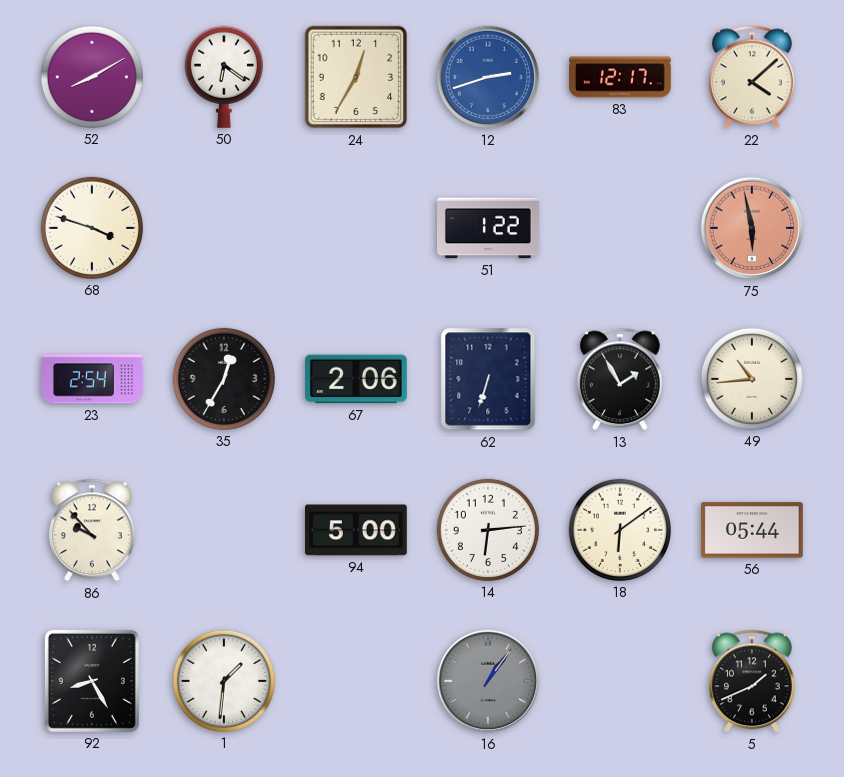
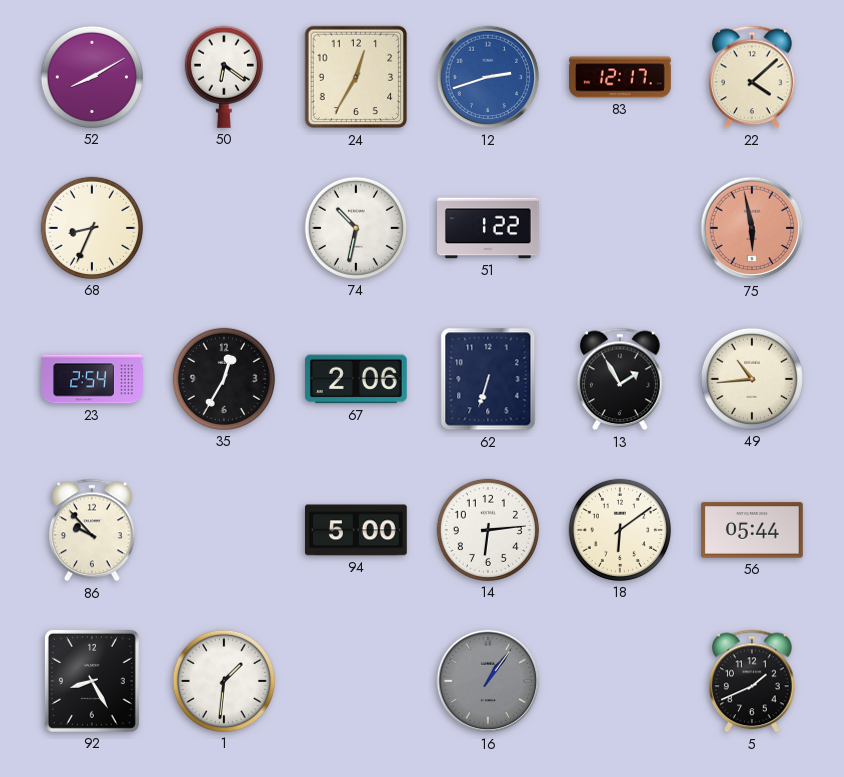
68: 3:48 -> 8:34 (92, 228)
74: none -> 10:32 (356, 228)
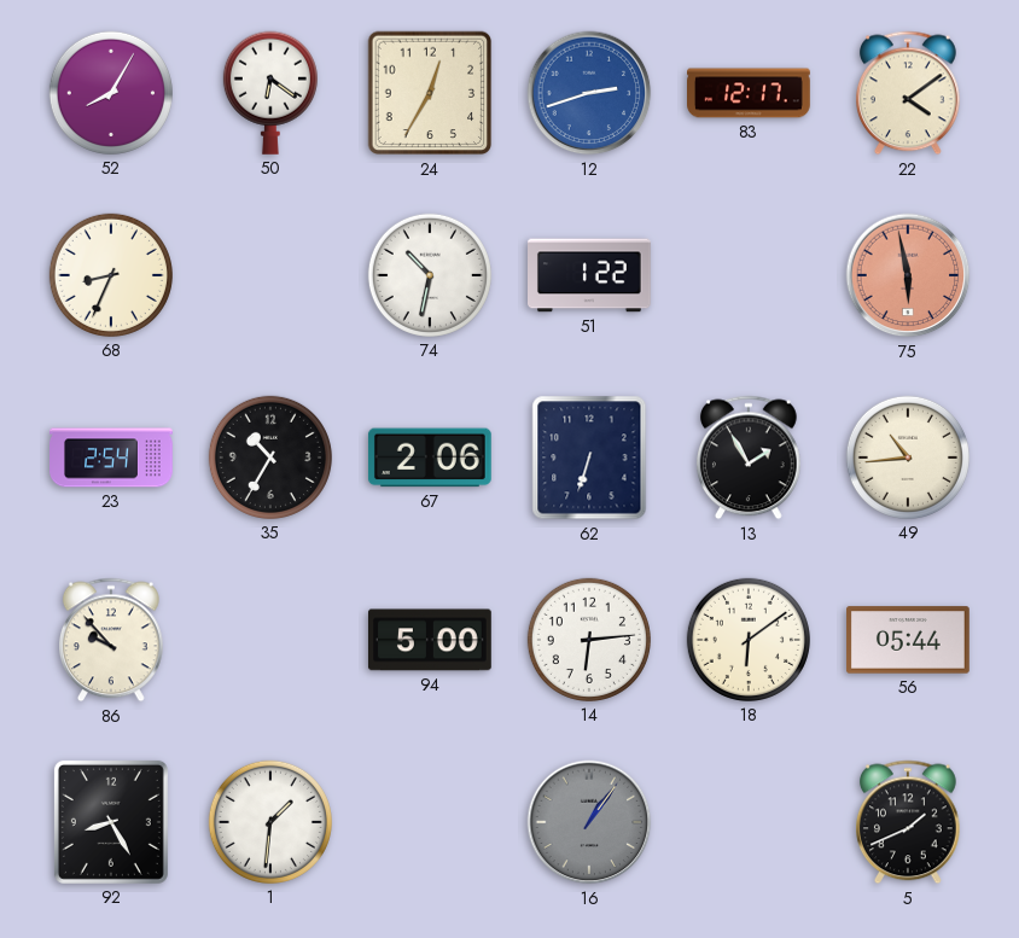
52: 8:10 -> 8:05 (111, 93)
22: 4:08 -> 4:09 (909, 93)
35: 12:35 -> 10:35 (270, 458)
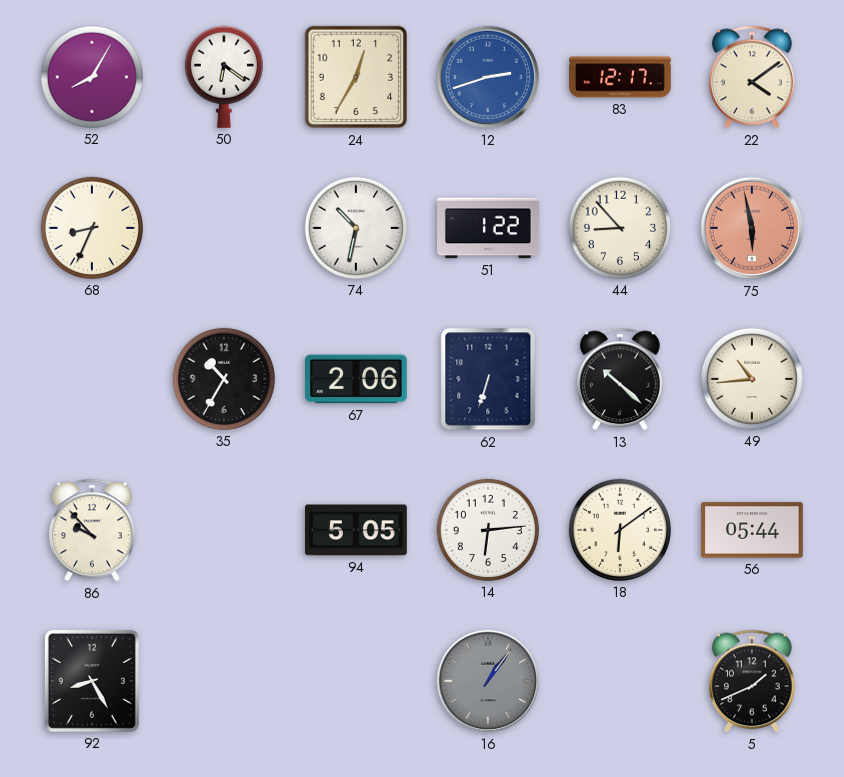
44: none -> 8:53 (620, 228)
23: 2:54 -> none (111, 458)
13: 1:55 -> 10:22 (621, 379)
94: 5:00 -> 5:05 (356, 530)
1: 1:31 -> none (270, 822)
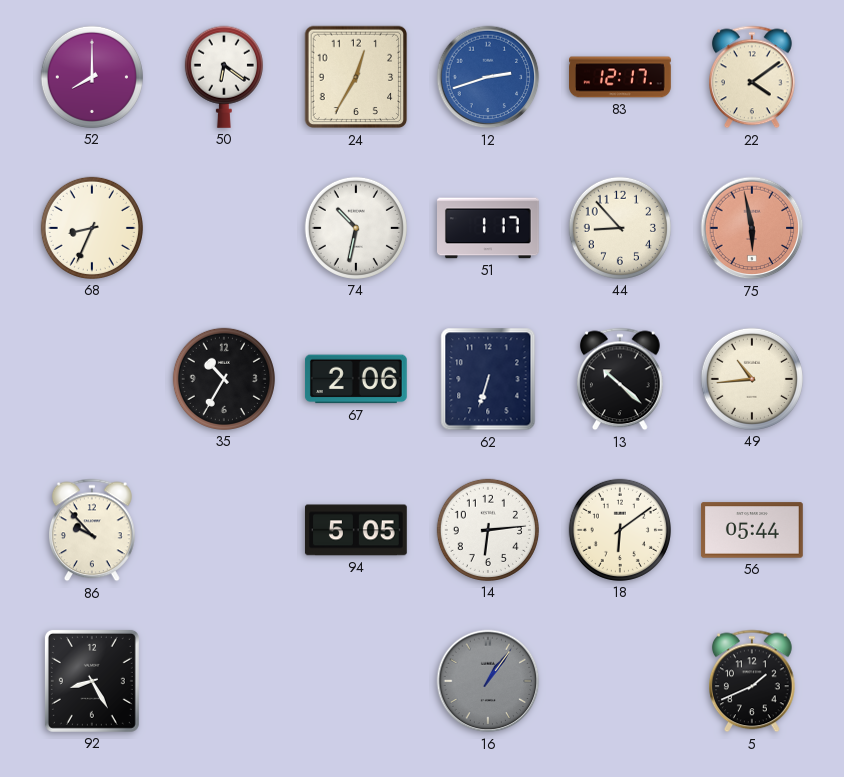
52: 8:05 -> 8:00 (92, 77)
51: 1:22 -> 1:17 (489, 228)
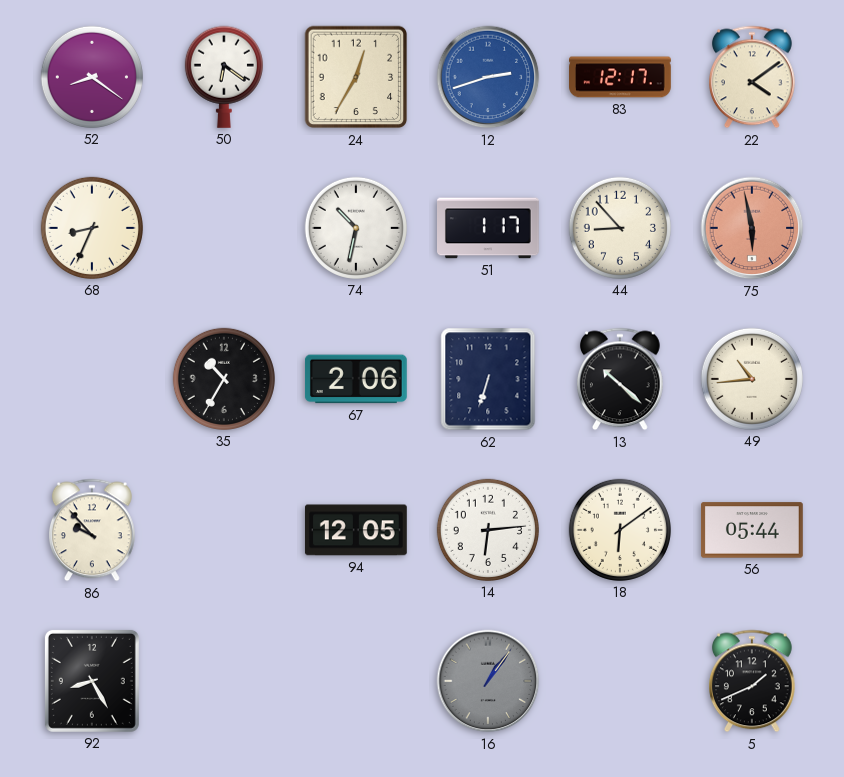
52: 8:00 -> 8:21 (92, 77)
94: 5:05 -> 12:05 (356, 530)
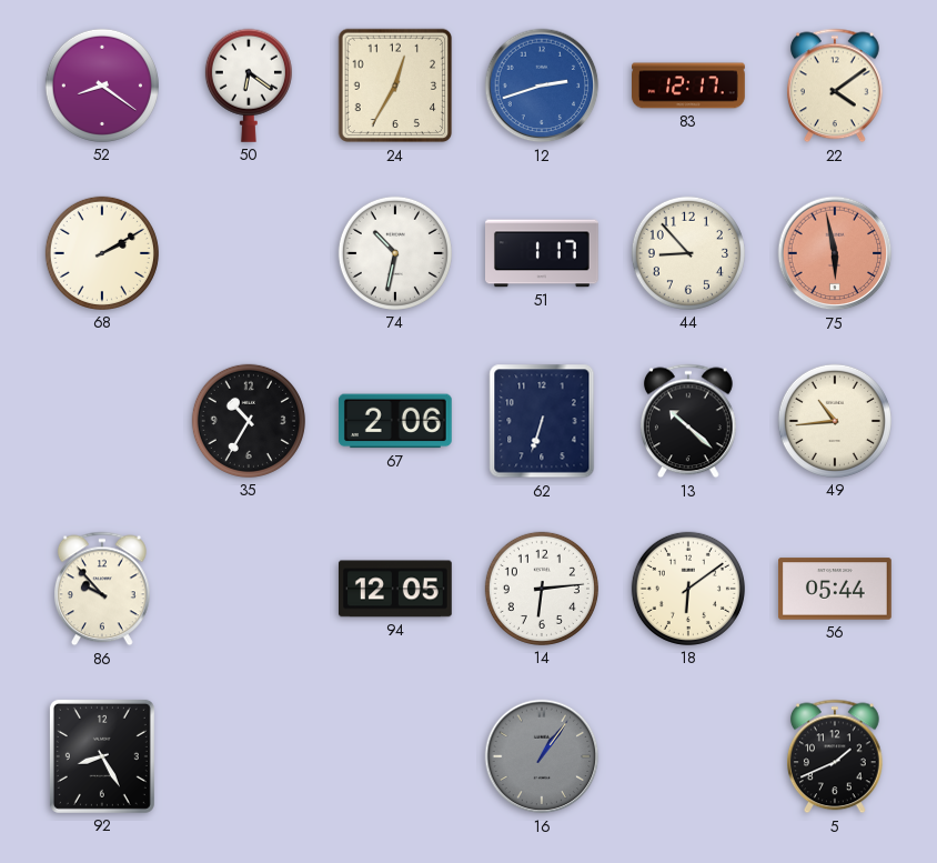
68: 8:34 -> 2:10 (102, 253)
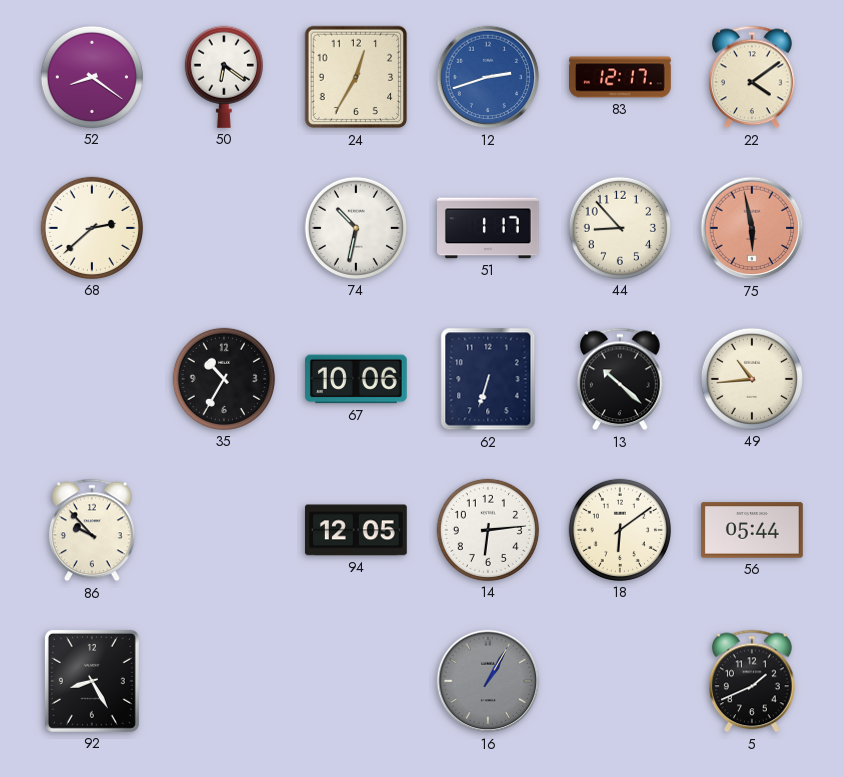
68: 2:10 -> 2:38 (92, 228)
67: 2:06 -> 10:06 (356, 379)
16: 1:06 -> 1:05 (488, 681)
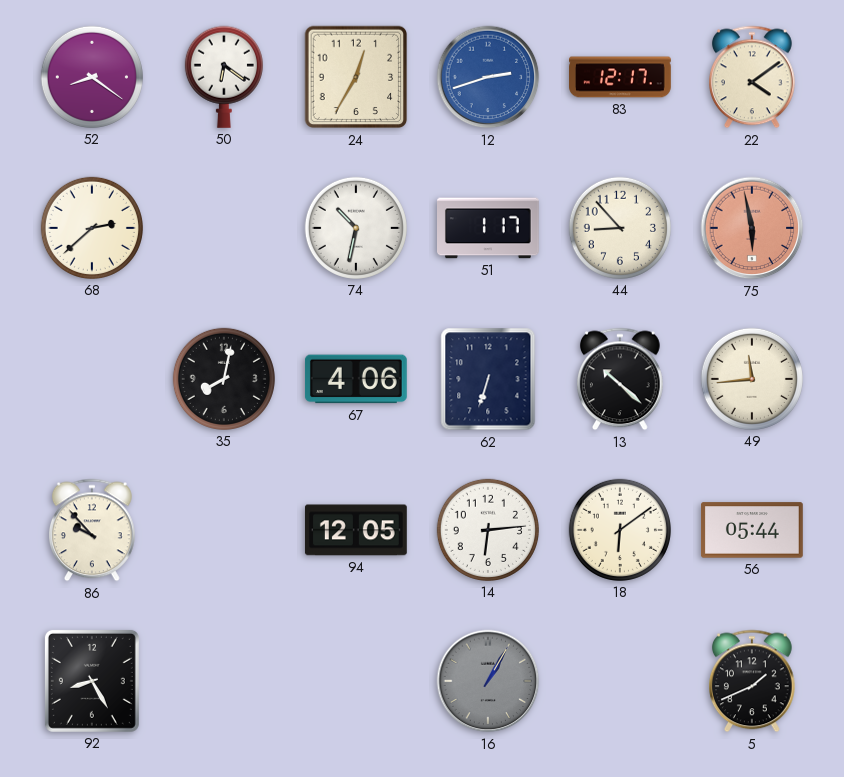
35: 10:35 -> 8:02 (224, 379)
67: 10:06 -> 4:06 (356, 379)
49: 10:44 -> 11:44 (752, 379)
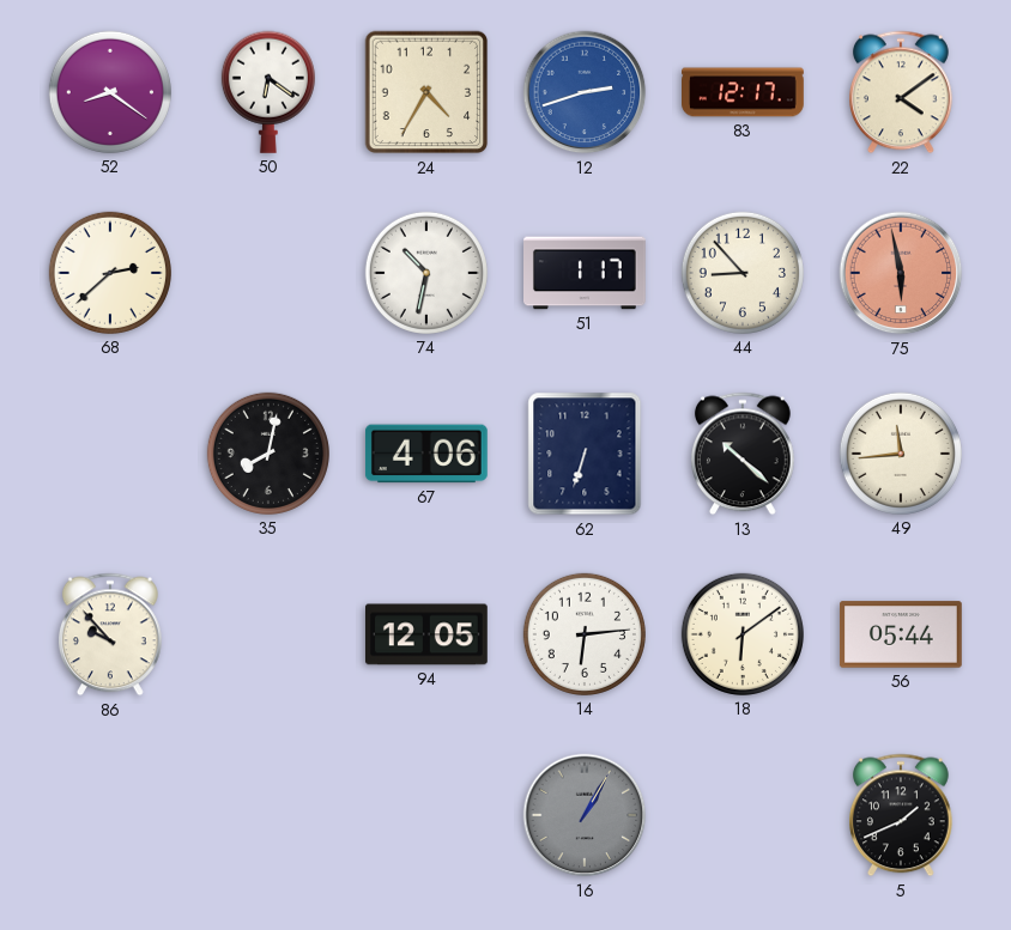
24: 12:35 -> 4:35 (426, 92)
92: 8:25 -> none (92, 681)
